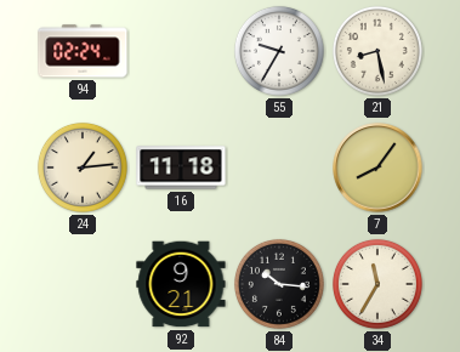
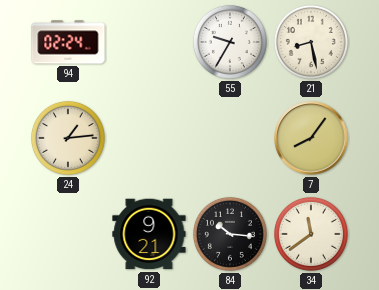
16: 11:18 -> none (181, 168)
34: 11:35 -> 11:39 (311, 234)
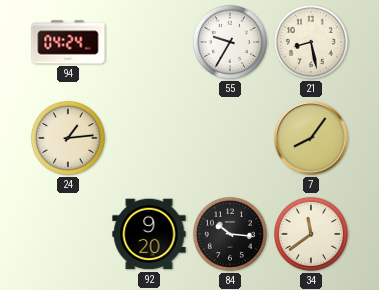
94: 02:24 -> 04:24 (68, 42)
92: 9:21 -> 9:20 (149, 234)
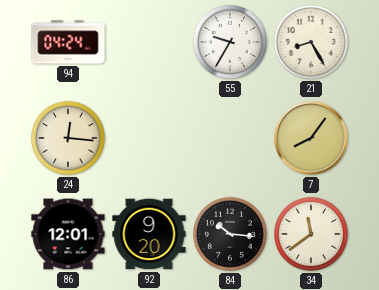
21: 8:28 -> 8:25 (311, 42)
24: 1:14 -> 12:16 (68, 138)
86: none -> 12:01 (68, 234)
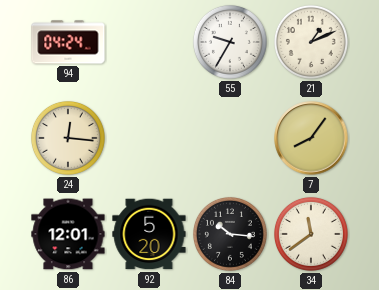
21: 8:25 -> 1:11 (311, 42)
92: 9:20 -> 5:20 (149, 234)
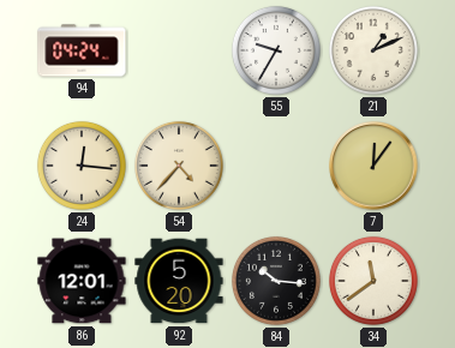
54: none -> 4:37 (179, 166)
7: 8:06 -> 12:06 (373, 166)
